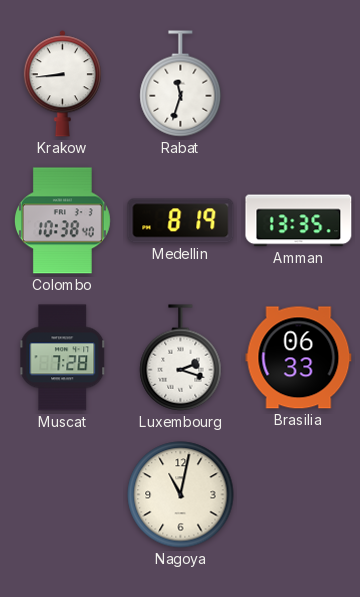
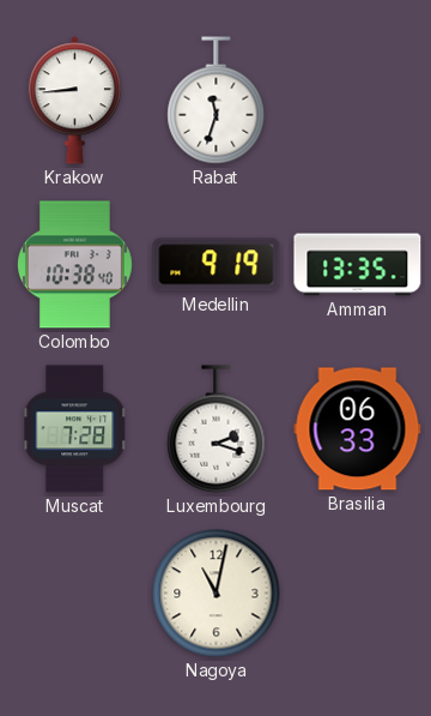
Medellin: 8:19 -> 9:19 (217, 265)
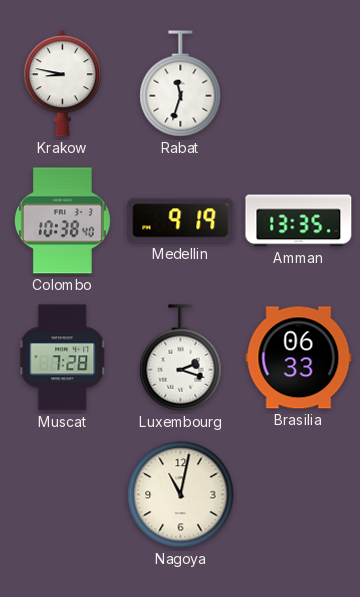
Krakow: 8:44 -> 8:47 (62, 84)
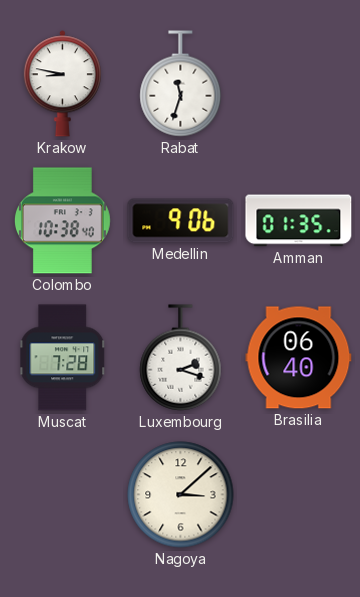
Medellin: 9:19 -> 9:06 (181, 221)
Amman: 13:35 -> 01:35 (299, 221)
Brasilia: 06:33 -> 06:40 (299, 358)
Nagoya: 11:02 -> 3:08 (181, 495)
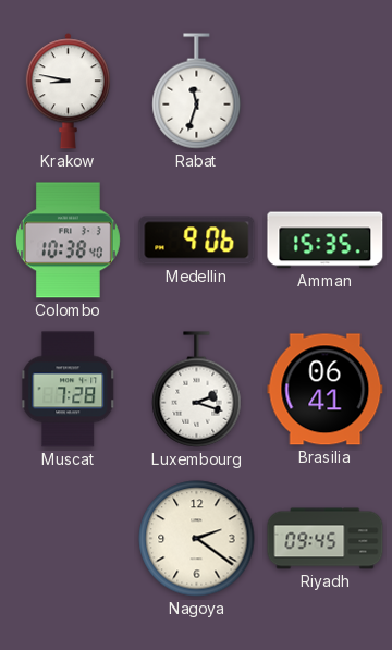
Amman: 01:35 -> 15:35 (326, 241)
Brasilia: 06:40 -> 06:41 (326, 390)
Nagoya: 3:08 -> 2:21 (197, 539)
Riyadh: none -> 09:45 (326, 539)
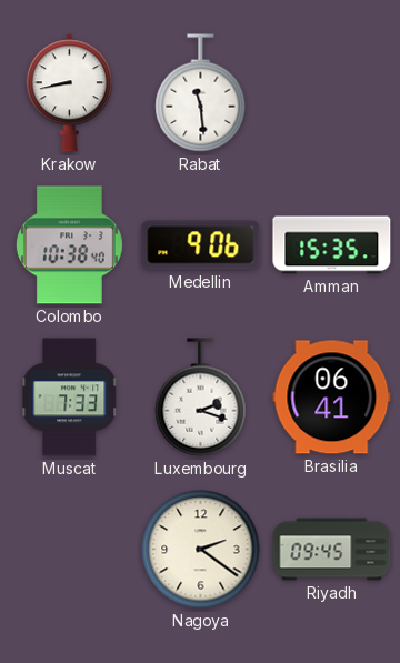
Krakow: 8:47 -> 8:43 (69, 93)
Rabat: 11:33 -> 11:29 (201, 93)
Muscat: 7:28 -> 7:33 (70, 398)
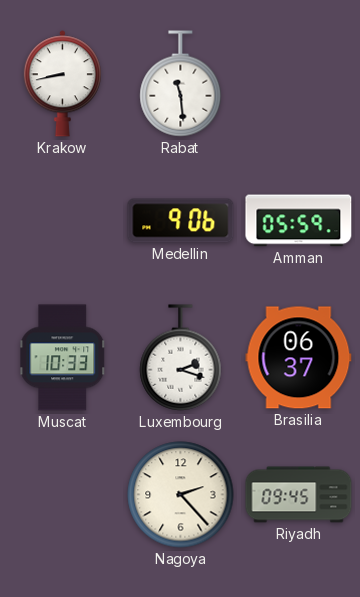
Colombo: 10:38 -> none (69, 245)
Amman: 15:35 -> 05:59 (299, 221)
Muscat: 7:33 -> 10:33 (63, 358)
Brasilia: 06:41 -> 06:37 (299, 358)
Nagoya: 2:21 -> 2:23 (181, 495)
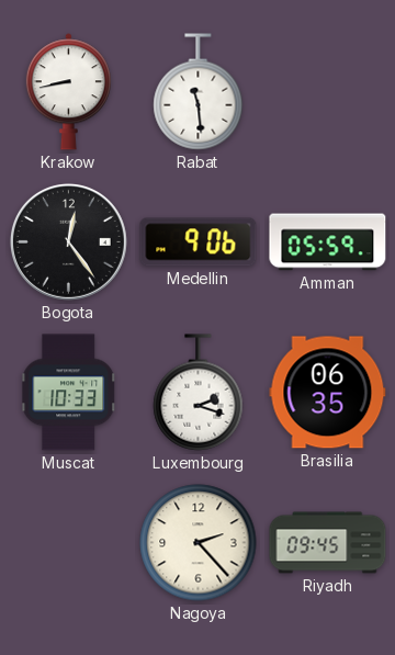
Bogota: none -> 12:24 (68, 241)
Brasilia: 06:37 -> 06:35 (328, 393)
